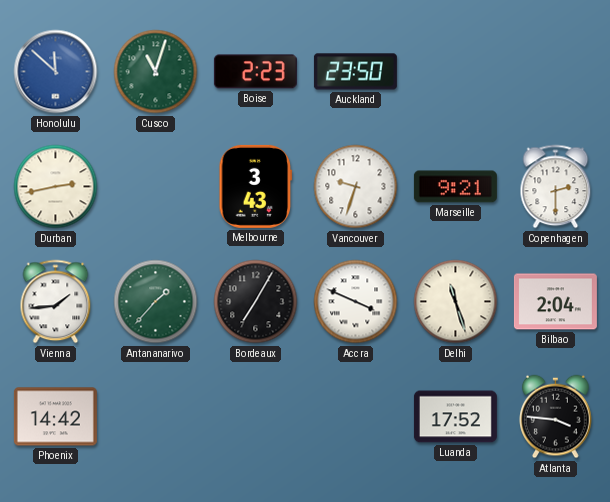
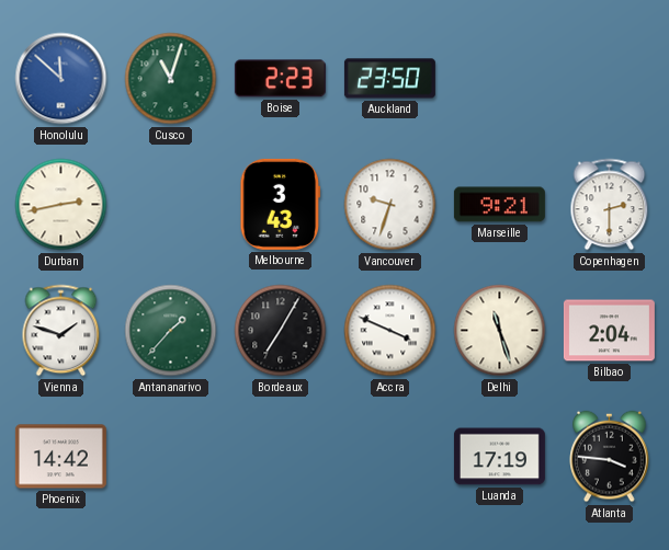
Vienna: 1:44 -> 1:48 (61, 331)
Luanda: 17:52 -> 17:19 (499, 457)
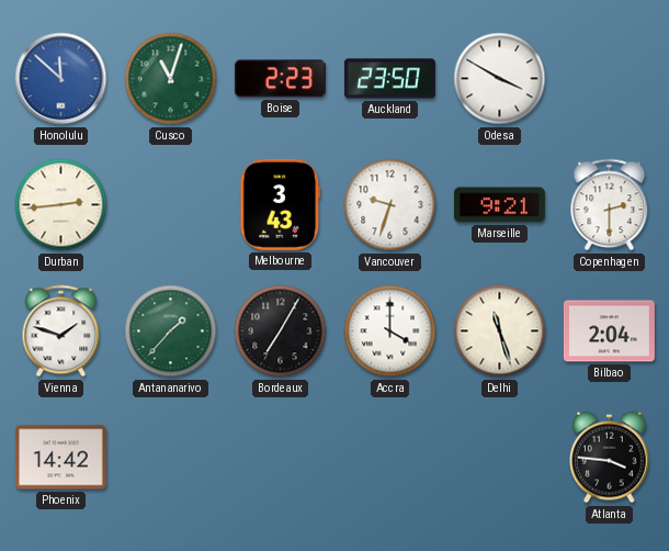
Odesa: none -> 3:50 (500, 79)
Durban: 2:43 -> 2:44 (61, 205)
Accra: 3:49 -> 4:00 (390, 331)
Luanda: 17:19 -> none (499, 457)
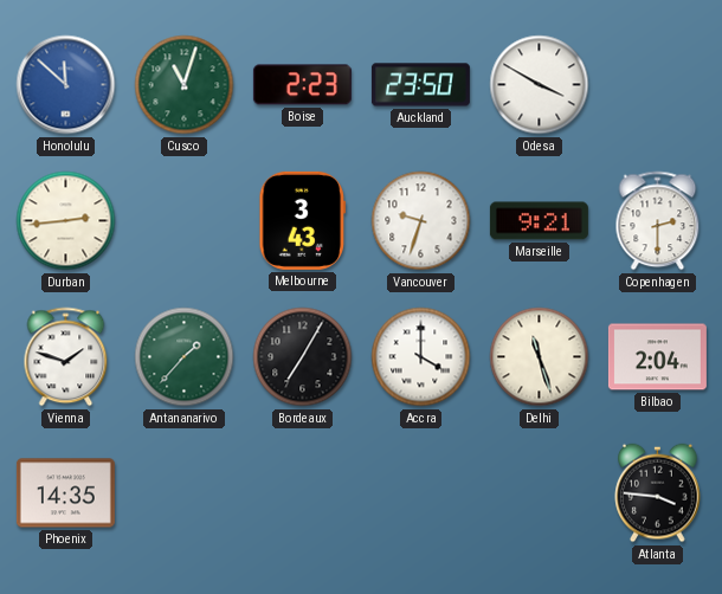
Phoenix: 14:42 -> 14:35 (65, 493)
